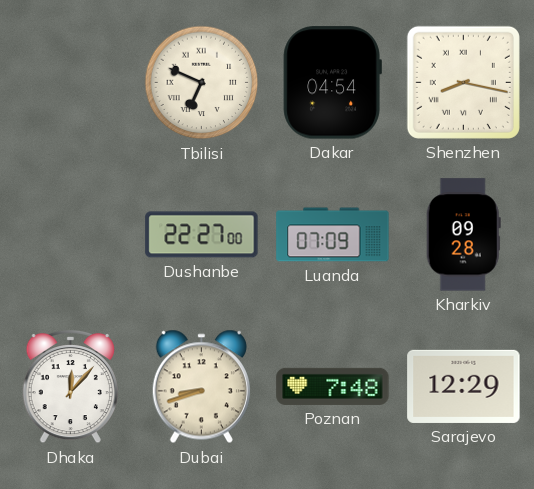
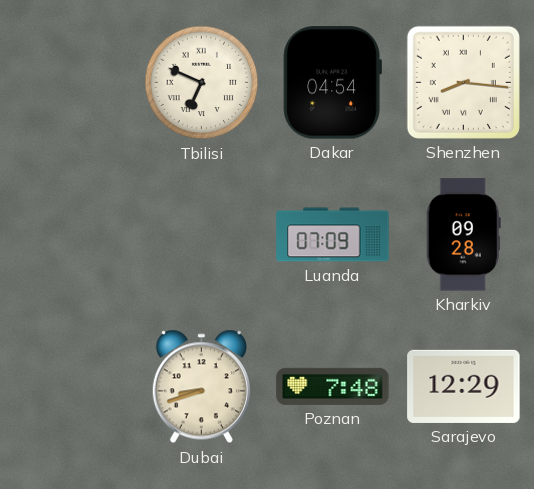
Shenzhen: 8:17 -> 8:16 (463, 82)
Dushanbe: 22:27 -> none (202, 235)
Dhaka: 12:07 -> none (70, 387)
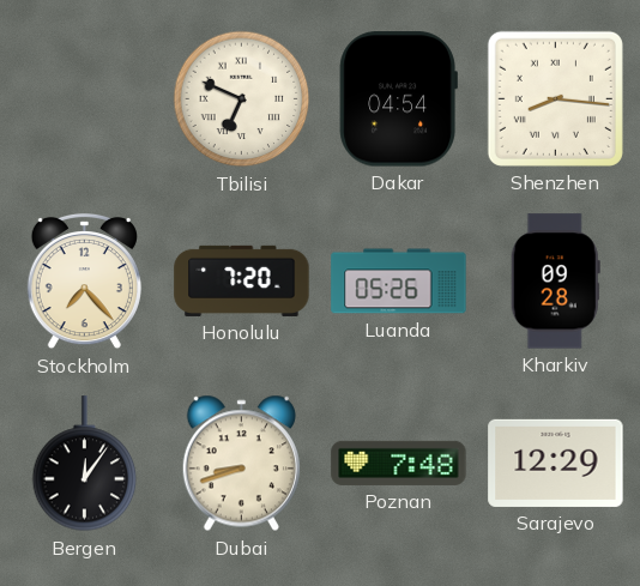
Stockholm: none -> 7:23 (84, 282)
Honolulu: none -> 7:20 (242, 280)
Luanda: 07:09 -> 05:26 (399, 282)
Bergen: none -> 12:06 (85, 464)
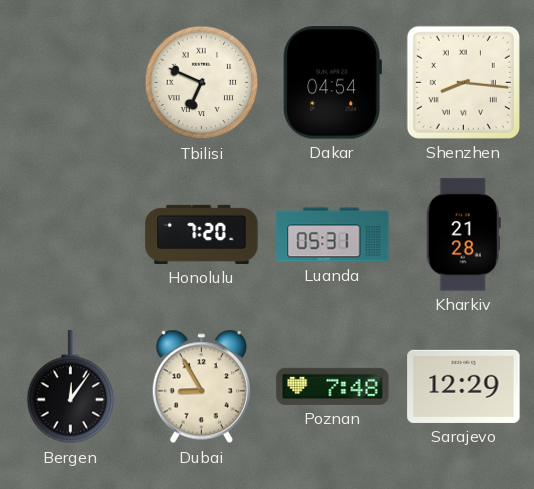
Stockholm: 7:23 -> none (84, 282)
Luanda: 05:26 -> 05:31 (333, 235)
Kharkiv: 09:28 -> 21:28 (463, 235)
Dubai: 8:42 -> 8:55 (201, 387)
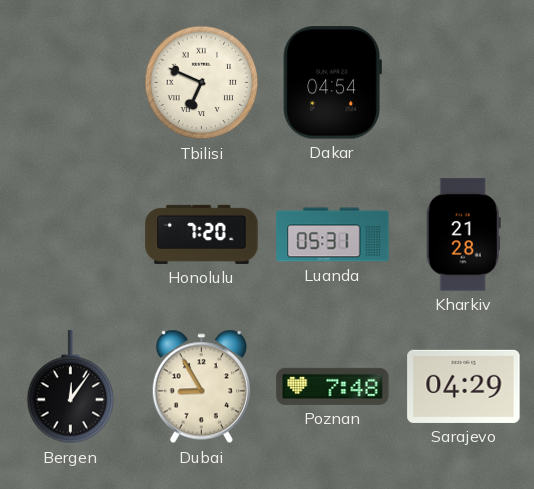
Shenzhen: 8:16 -> none (463, 82)
Sarajevo: 12:29 -> 04:29 (464, 386)
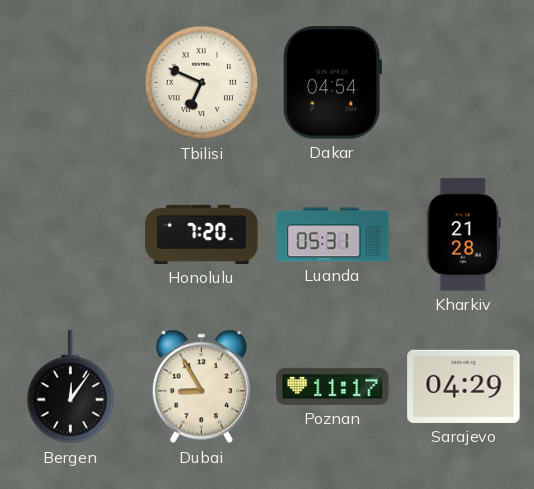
Poznan: 7:48 -> 11:17 (333, 386)
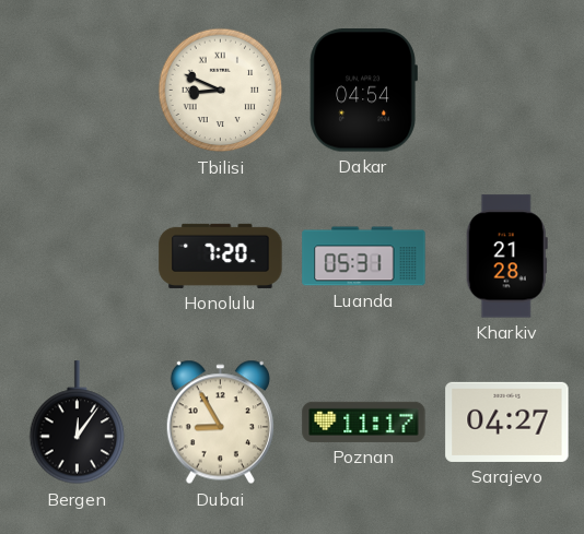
Tbilisi: 6:49 -> 8:49 (221, 91)
Sarajevo: 04:29 -> 04:27 (507, 422)
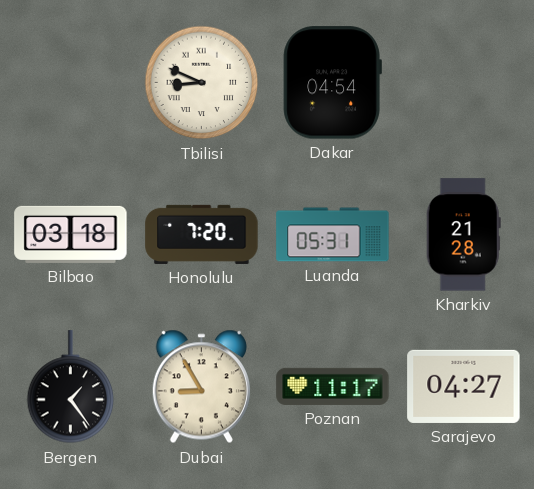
Bilbao: none -> 03:18 (71, 234)
Bergen: 12:06 -> 1:24 (71, 387)
